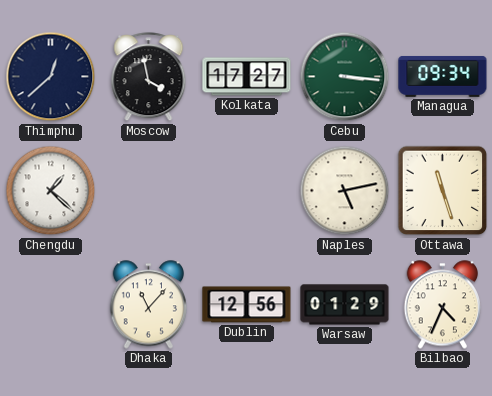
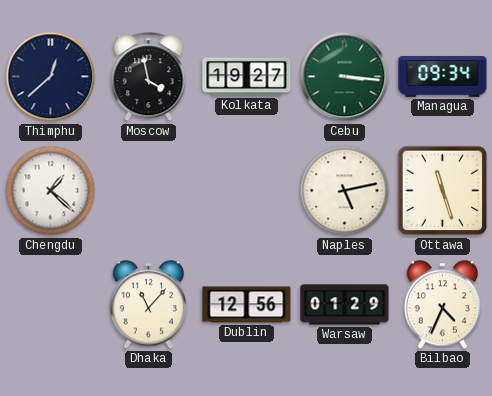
Kolkata: 17:27 -> 19:27 (247, 77)
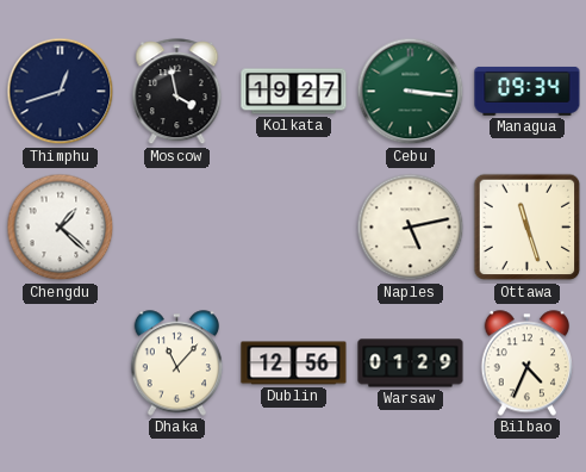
Thimphu: 12:38 -> 12:42 (61, 92)
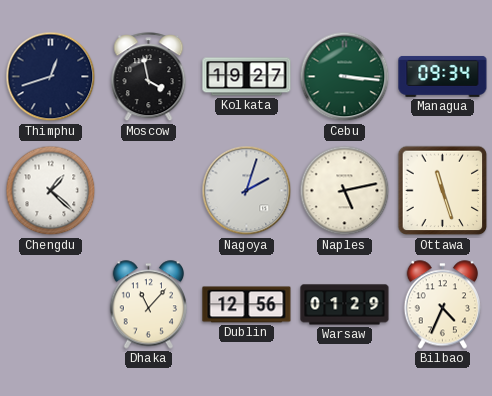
Nagoya: none -> 2:03 (247, 191)
